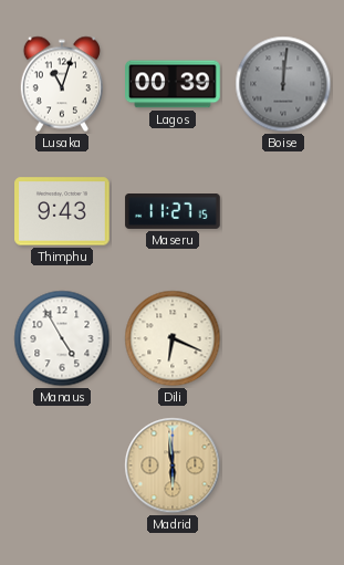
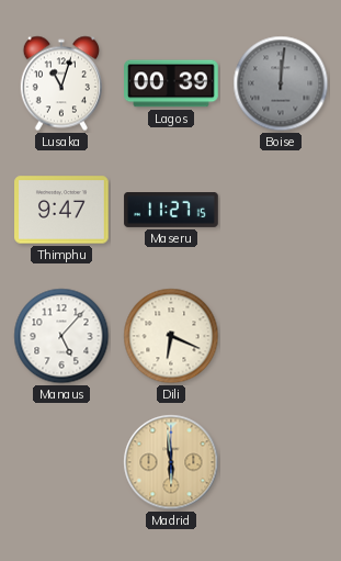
Thimphu: 9:43 -> 9:47 (61, 210)
Manaus: 4:55 -> 5:07 (61, 336)
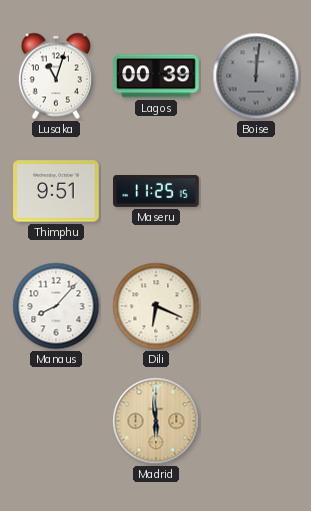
Thimphu: 9:47 -> 9:51 (56, 191)
Maseru: 11:27 -> 11:25 (156, 192)
Manaus: 5:07 -> 8:07 (56, 306)
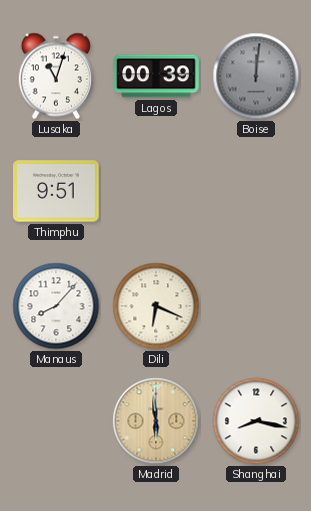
Maseru: 11:25 -> none (156, 192)
Shanghai: none -> 8:17 (256, 421)
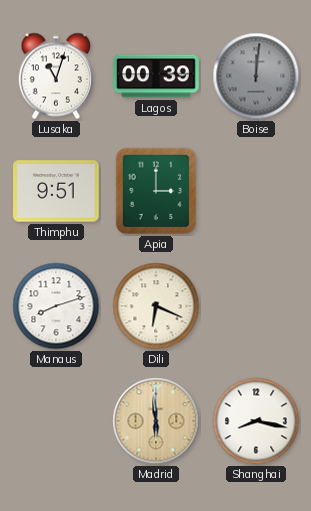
Apia: none -> 3:00 (156, 191)
Manaus: 8:07 -> 8:12 (56, 306)
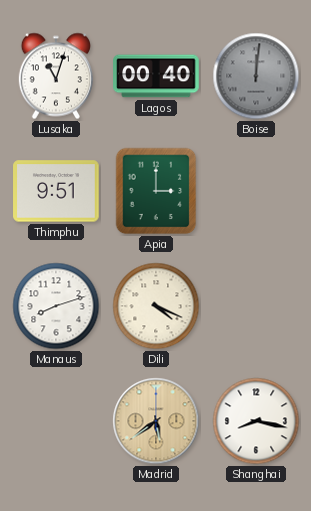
Lagos: 00:39 -> 00:40 (156, 76)
Dili: 6:19 -> 4:19 (156, 306)
Madrid: 5:59 -> 5:39 (156, 421)
